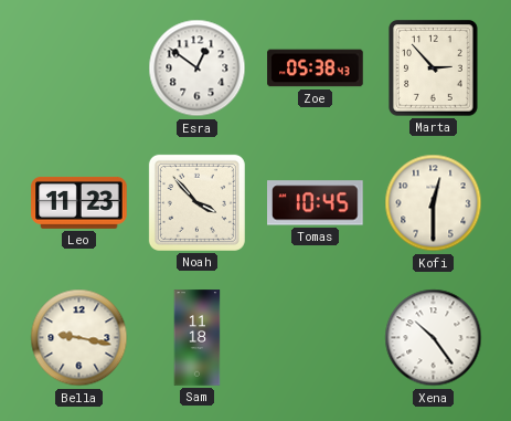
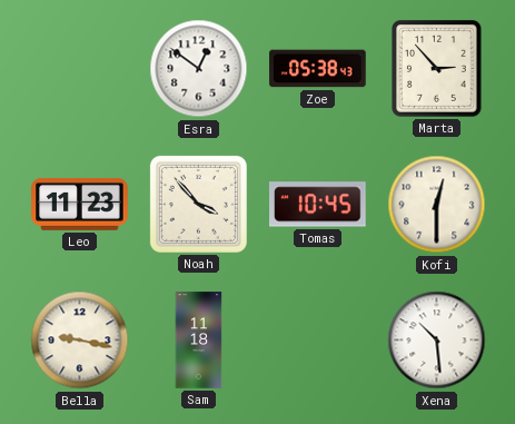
Xena: 10:24 -> 10:29 (437, 341)
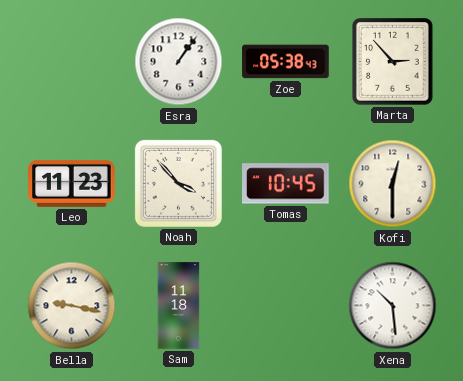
Esra: 12:51 -> 1:06 (179, 62)
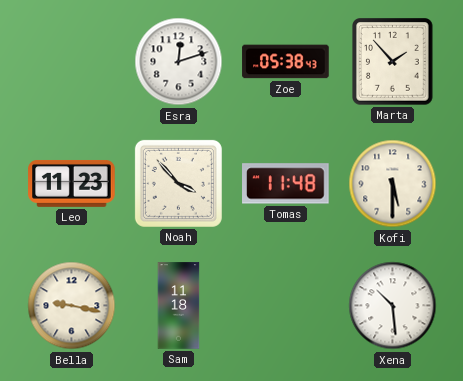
Esra: 1:06 -> 12:12 (179, 62)
Marta: 2:53 -> 1:53 (393, 62)
Tomas: 10:45 -> 11:48 (286, 184)
Kofi: 12:30 -> 5:30 (393, 184)
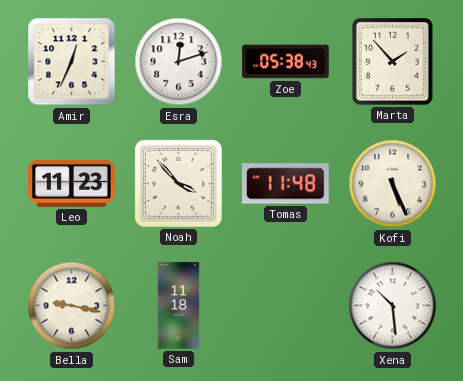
Amir: none -> 12:34 (72, 62)
Kofi: 5:30 -> 5:26 (393, 184)
